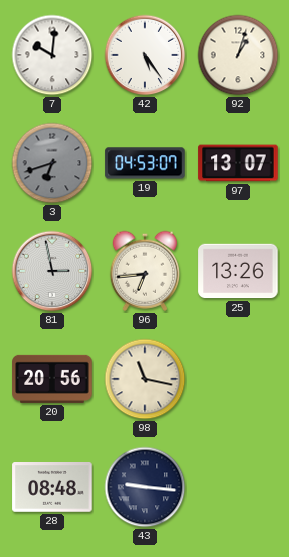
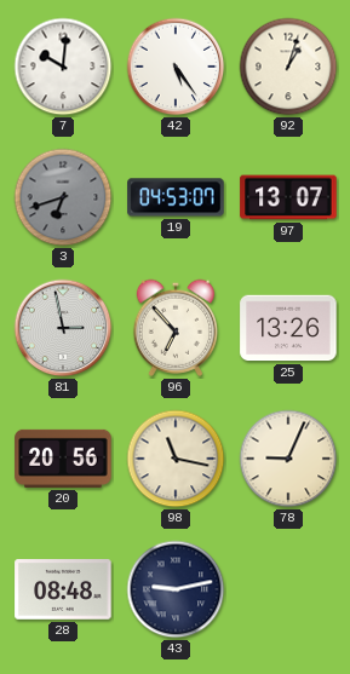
96: 6:44 -> 6:53 (174, 328)
78: none -> 9:04 (288, 459)
43: 9:16 -> 9:13 (176, 589)
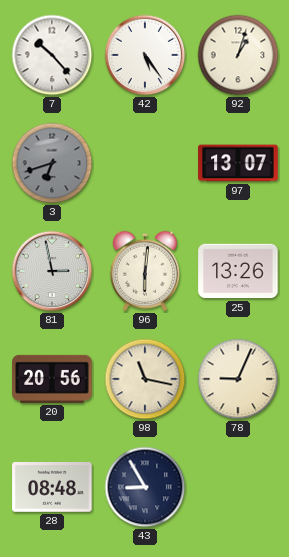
7: 10:01 -> 10:23 (52, 55)
19: 04:53 -> none (176, 197)
96: 6:53 -> 6:01 (144, 271)
43: 9:13 -> 8:55 (145, 487)
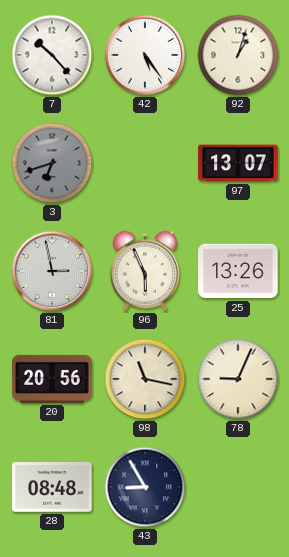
96: 6:01 -> 5:56 (144, 271)
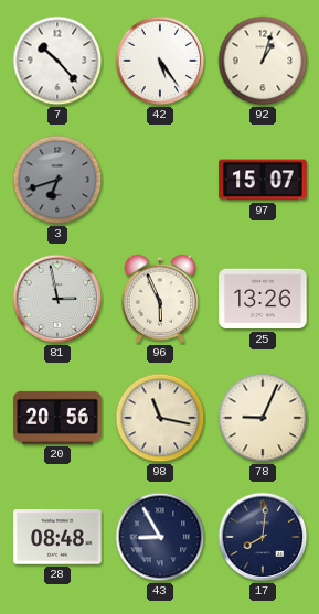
97: 13:07 -> 15:07 (263, 180)
17: none -> 8:01 (263, 537)
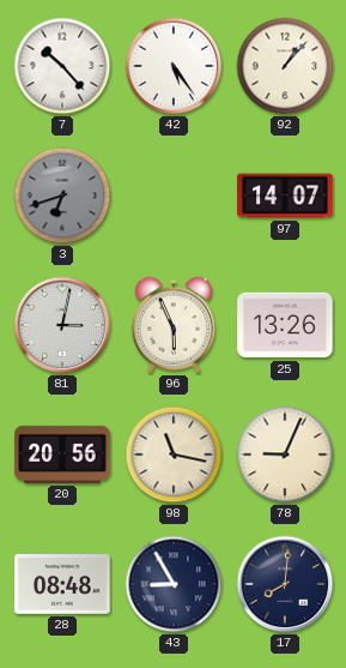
92: 1:03 -> 1:07 (285, 66)
97: 15:07 -> 14:07 (285, 195)
81: 2:58 -> 3:02 (62, 325)
